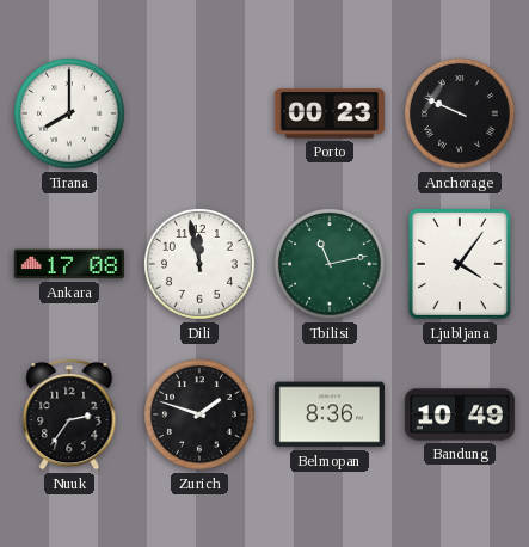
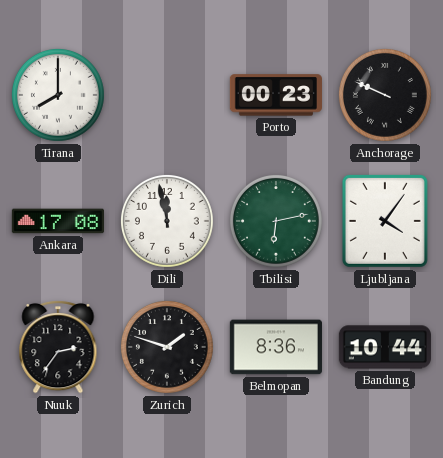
Tbilisi: 11:13 -> 6:13 (276, 221)
Bandung: 10:49 -> 10:44 (385, 347)
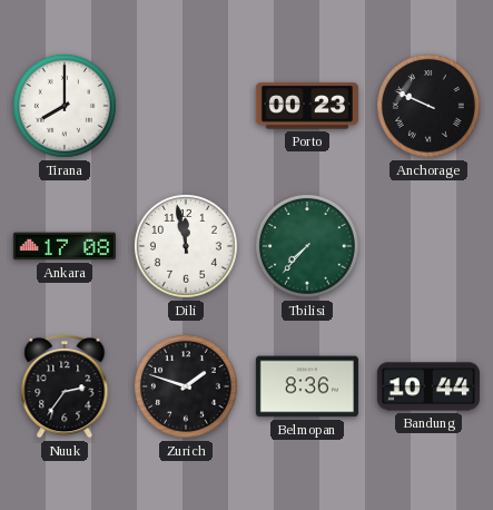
Tbilisi: 6:13 -> 7:37 (307, 246)
Ljubljana: 4:06 -> none (385, 221)
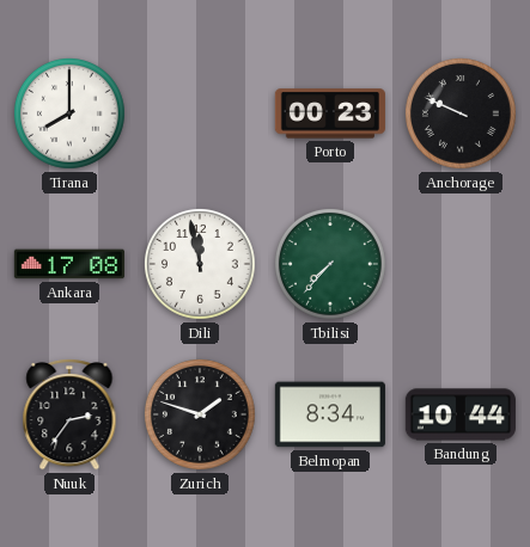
Belmopan: 8:36 -> 8:34 (330, 414)
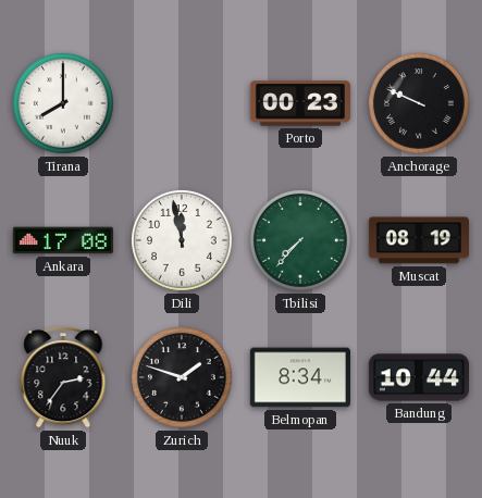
Muscat: none -> 08:19 (419, 240)
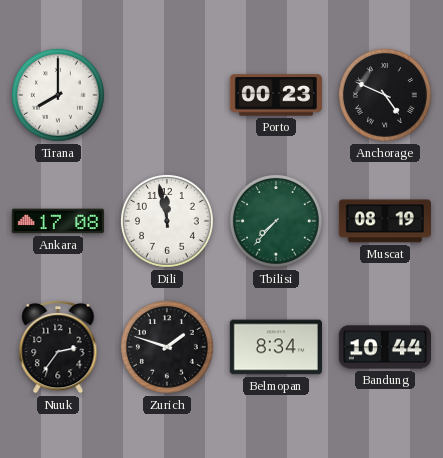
Anchorage: 9:49 -> 4:49 (385, 95)
